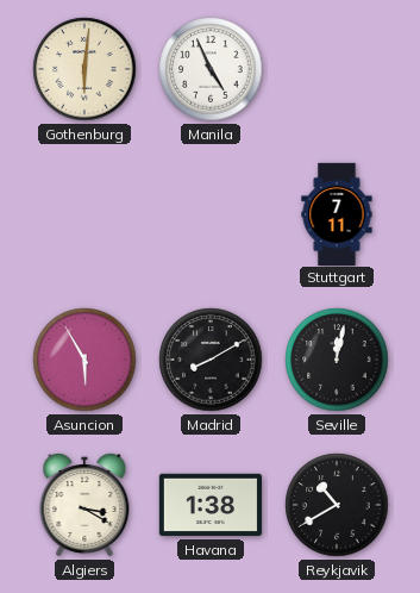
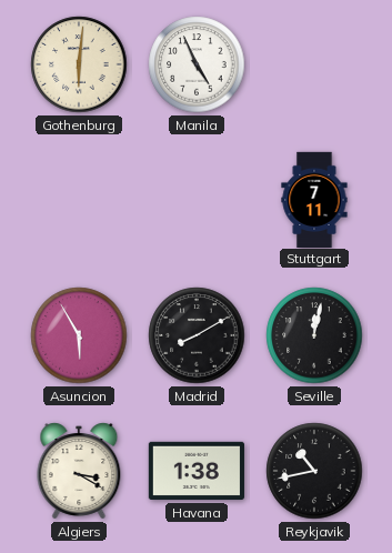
Reykjavik: 10:40 -> 10:43 (314, 471)
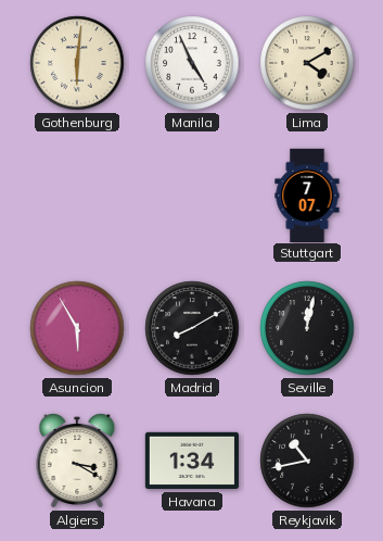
Lima: none -> 4:10 (307, 63)
Stuttgart: 7:11 -> 7:07 (307, 194)
Havana: 1:38 -> 1:34 (192, 461)
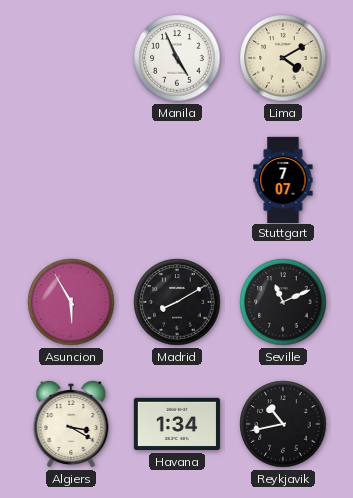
Gothenburg: 6:01 -> none (77, 63)
Seville: 12:02 -> 11:11 (283, 302)
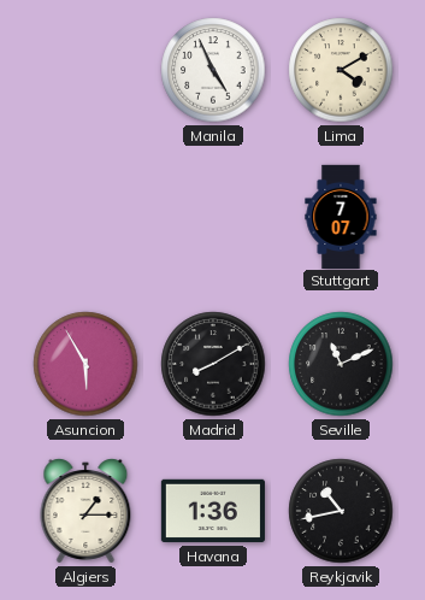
Algiers: 3:20 -> 1:15 (85, 511)
Havana: 1:34 -> 1:36 (213, 511)
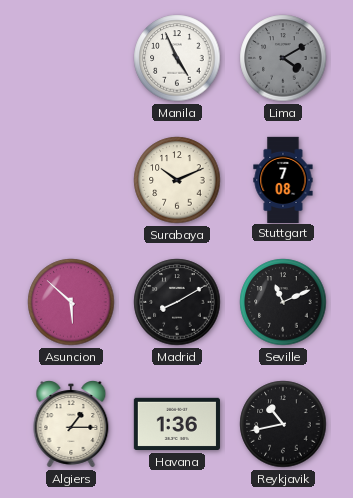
Lima dial: cream -> grey (283, 58)
Surabaya: none -> 10:11 (177, 180)
Stuttgart: 7:07 -> 7:08 (283, 179)
Asuncion: 5:55 -> 5:52 (71, 302)
